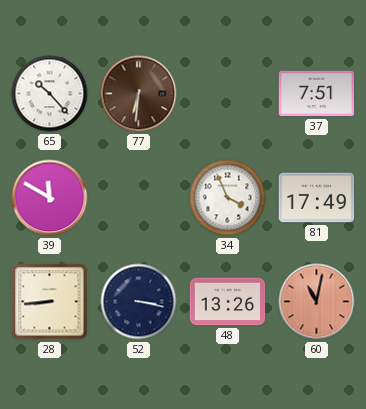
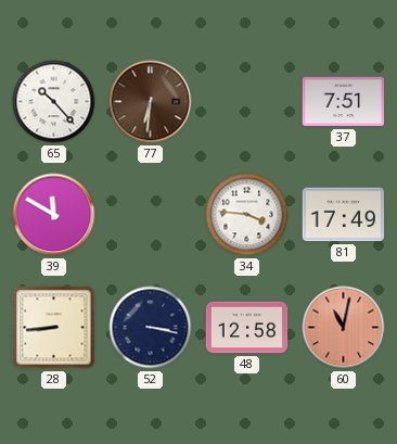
34: 3:56 -> 3:46 (247, 215)
48: 13:26 -> 12:58 (247, 328)
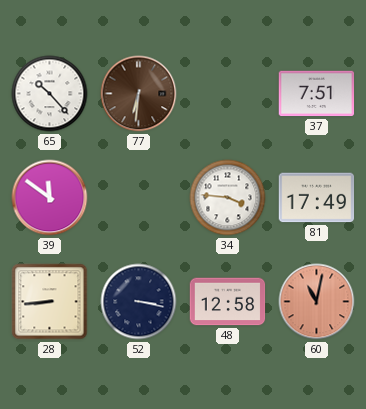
39: 11:50 -> 11:51 (50, 198)
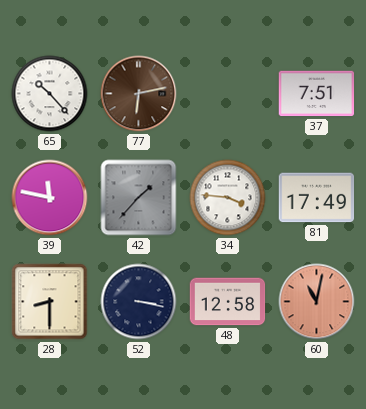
77: 6:31 -> 6:13 (139, 94)
39: 11:51 -> 11:47 (50, 198)
42: none -> 1:37 (139, 198)
28: 8:44 -> 8:30 (50, 302)
